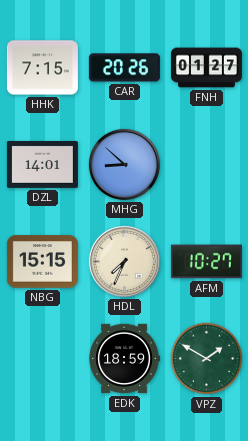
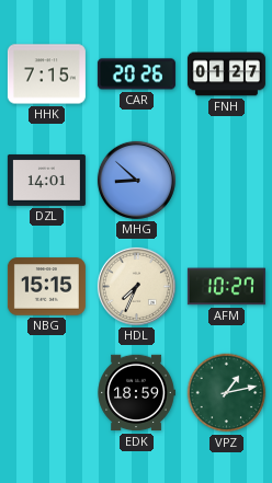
VPZ: 1:50 -> 1:13 (227, 393)
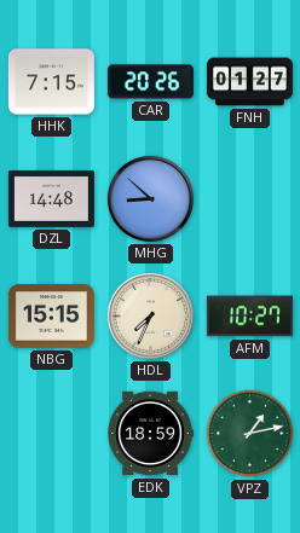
DZL: 14:01 -> 14:48 (51, 198)
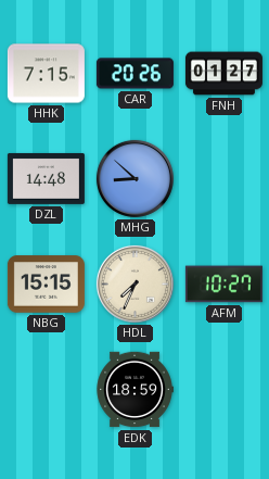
VPZ: 1:13 -> none (250, 434)
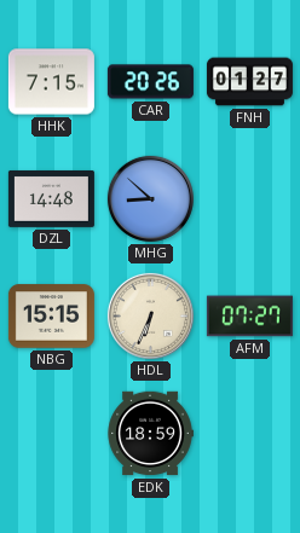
HDL: 7:34 -> 6:34 (150, 315)
AFM: 10:27 -> 07:27 (249, 317)
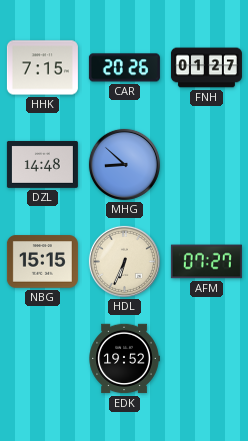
EDK: 18:59 -> 19:52 (124, 359)
